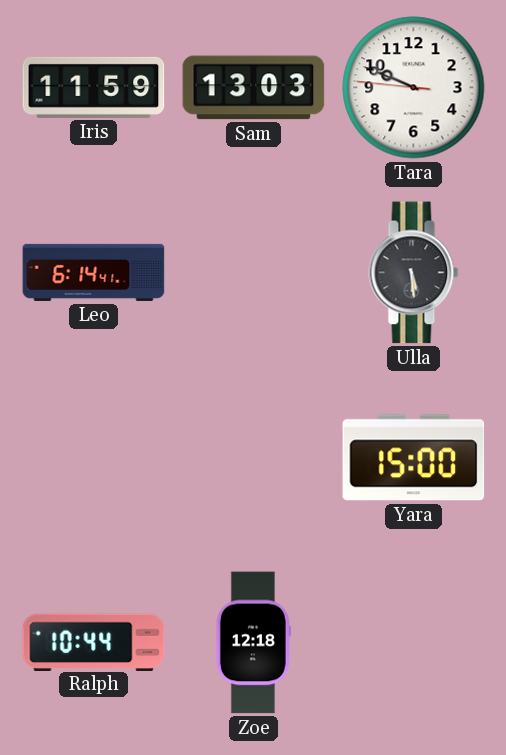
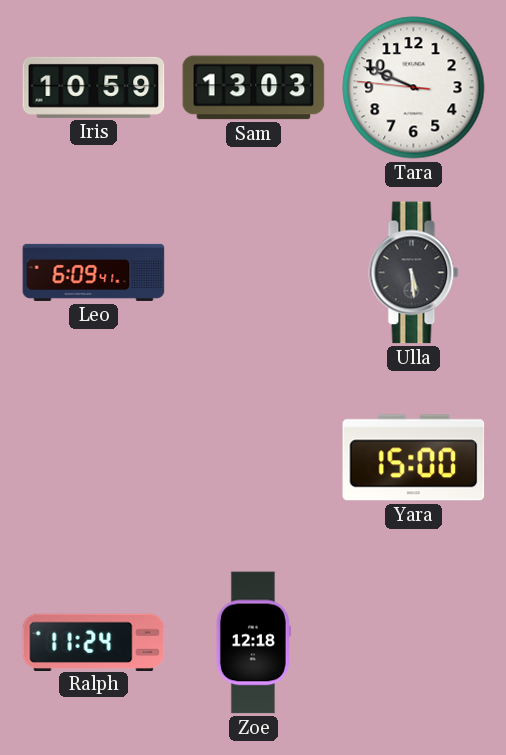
Iris: 11:59 -> 10:59 (94, 87)
Leo: 6:14 -> 6:09 (94, 272)
Ralph: 10:44 -> 11:24 (94, 642)
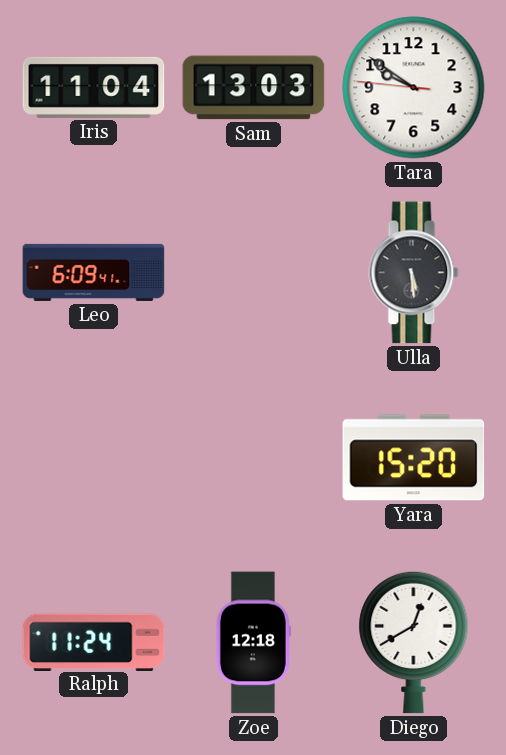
Iris: 10:59 -> 11:04 (94, 87)
Tara: 9:48 -> 9:50 (414, 88)
Yara: 15:00 -> 15:20 (414, 458)
Diego: none -> 12:40 (414, 642)
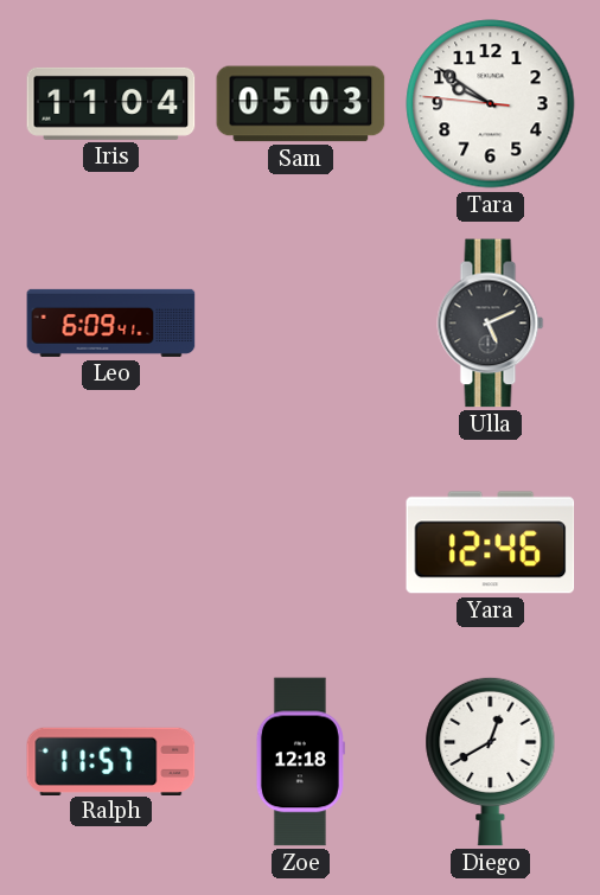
Sam: 13:03 -> 05:03 (301, 104)
Ulla: 5:29 -> 5:11 (491, 324)
Yara: 15:20 -> 12:46 (491, 543)
Ralph: 11:24 -> 11:57 (111, 761)
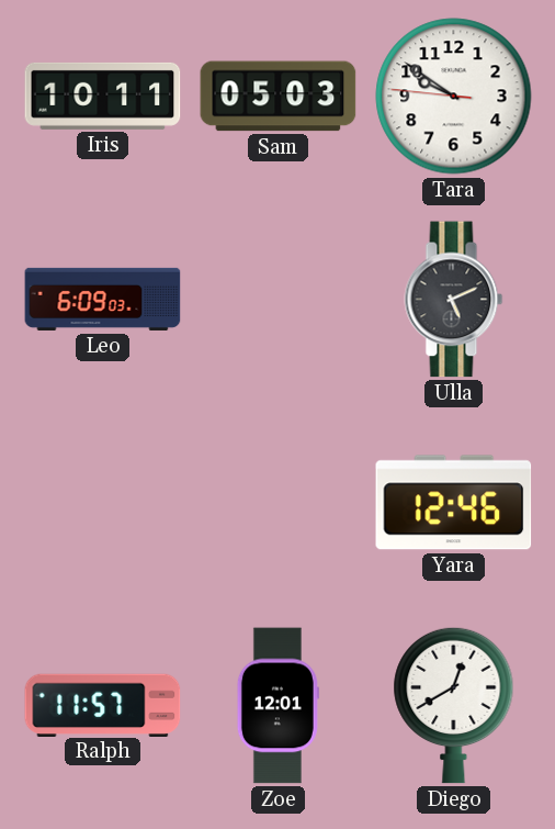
Iris: 11:04 -> 10:11 (103, 96)
Leo: 6:09:41 -> 6:09:03 (103, 299)
Zoe: 12:18 -> 12:01 (277, 706)
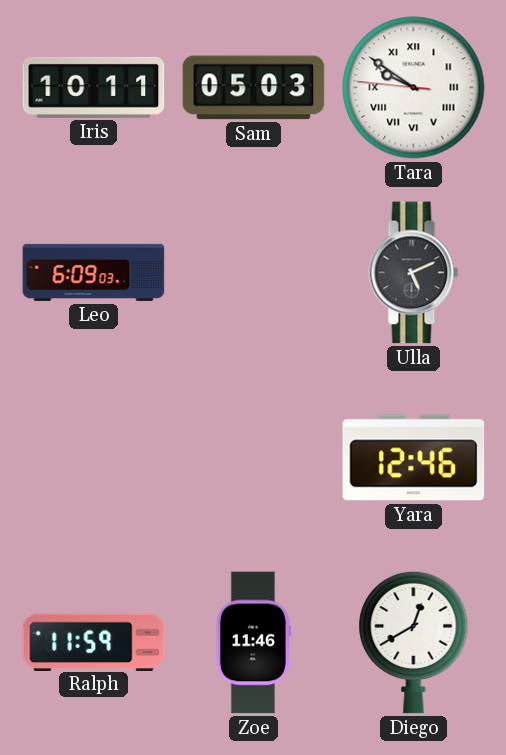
Tara numerals: Arabic -> Roman (414, 88)
Ralph: 11:57 -> 11:59 (94, 642)
Zoe: 12:01 -> 11:46 (253, 643)
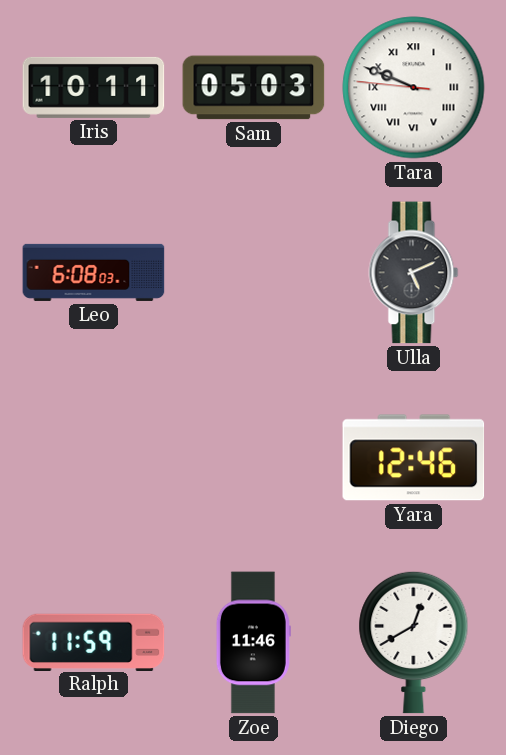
Tara: 9:50 -> 9:48 (414, 88)
Leo: 6:09 -> 6:08 (94, 272)
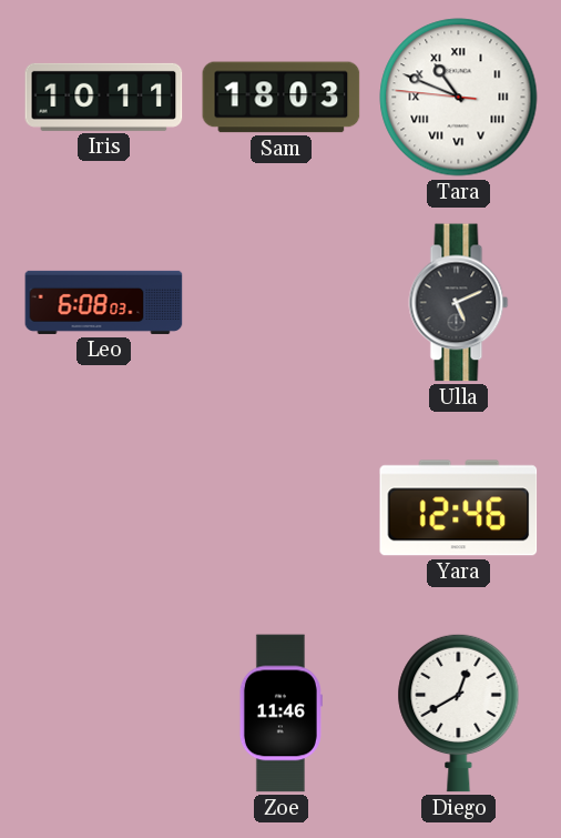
Sam: 05:03 -> 18:03 (282, 98)
Tara: 9:48 -> 10:48 (459, 98)
Ralph: 11:59 -> none (94, 642)
